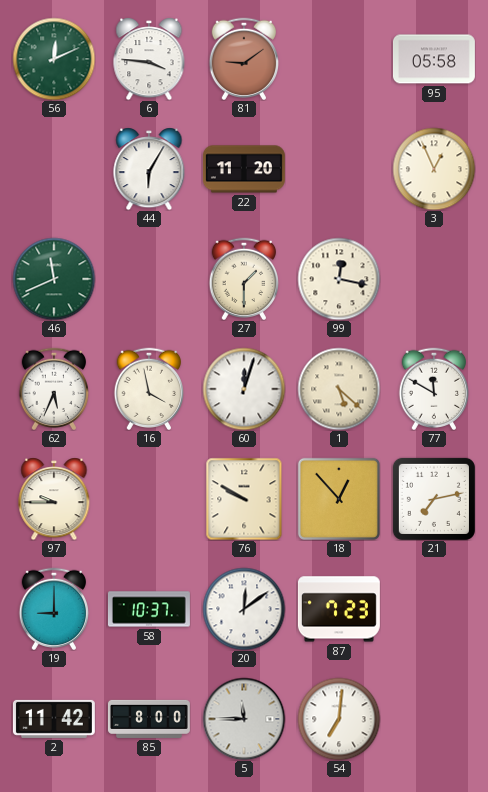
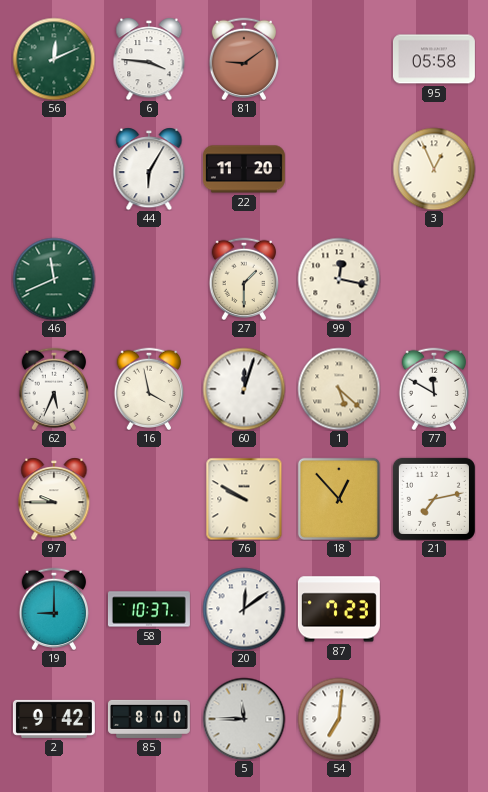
2: 11:42 -> 9:42 (54, 719)
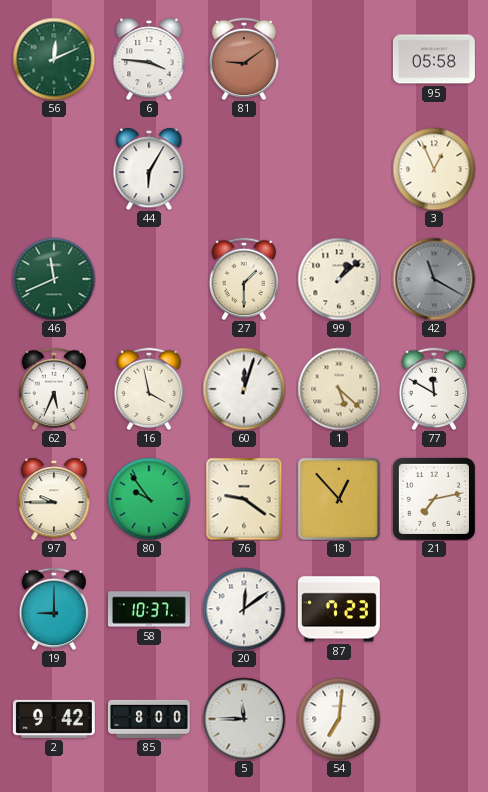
22: 11:20 -> none (244, 169)
99: 12:17 -> 1:08 (339, 279)
42: none -> 11:20 (434, 279)
80: none -> 9:54 (149, 499)
76: 9:50 -> 9:21 (244, 499)
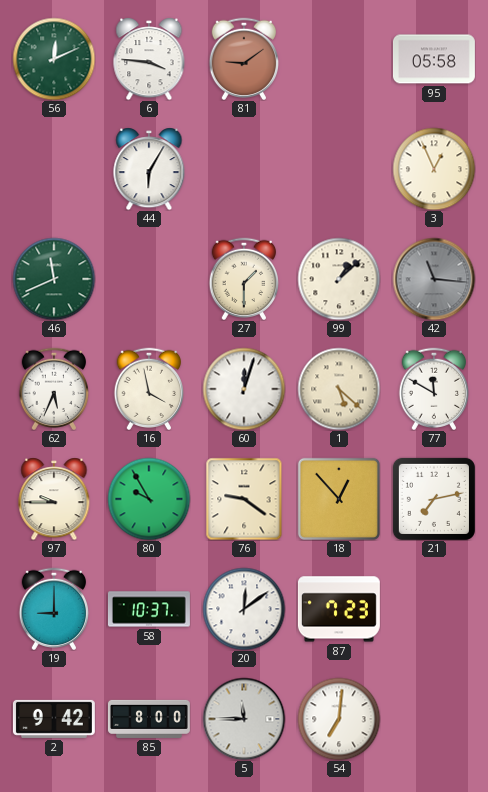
42: 11:20 -> 11:16 (434, 279)
80: 9:54 -> 9:55 (149, 499)
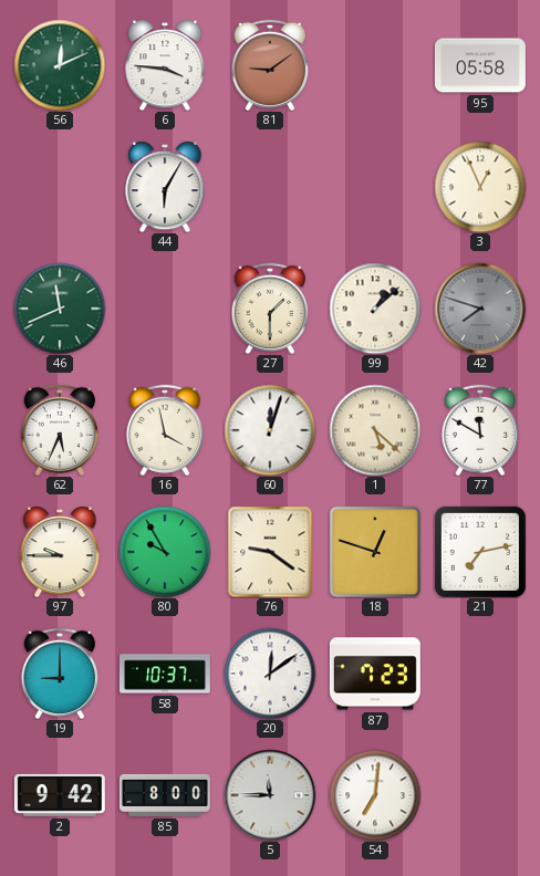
42: 11:16 -> 7:48 (480, 309)
18: 12:53 -> 12:48 (375, 552)
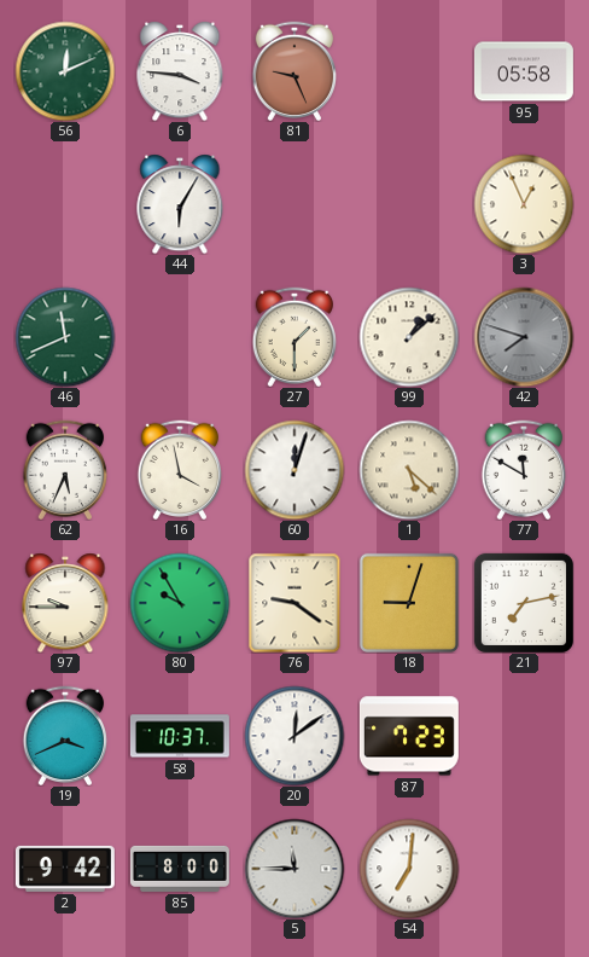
81: 9:09 -> 9:26 (293, 70)
18: 12:48 -> 9:03 (409, 603)
19: 9:00 -> 3:41 (64, 735)
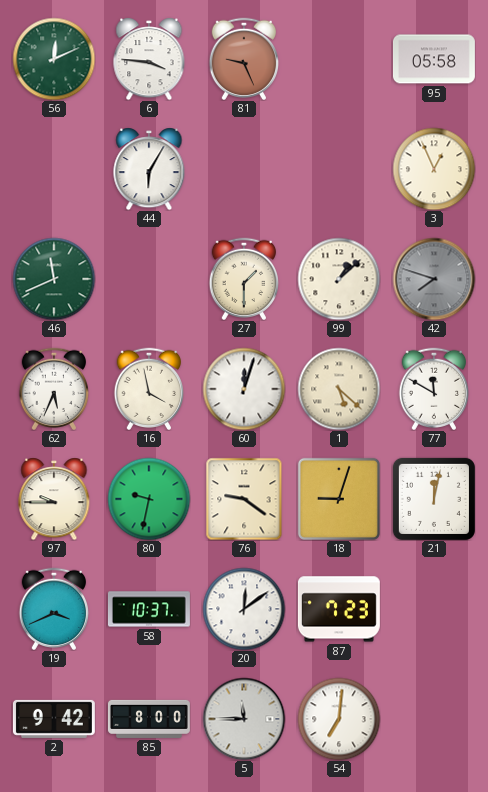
80: 9:55 -> 9:32 (149, 499)
21: 7:13 -> 12:02 (434, 499)
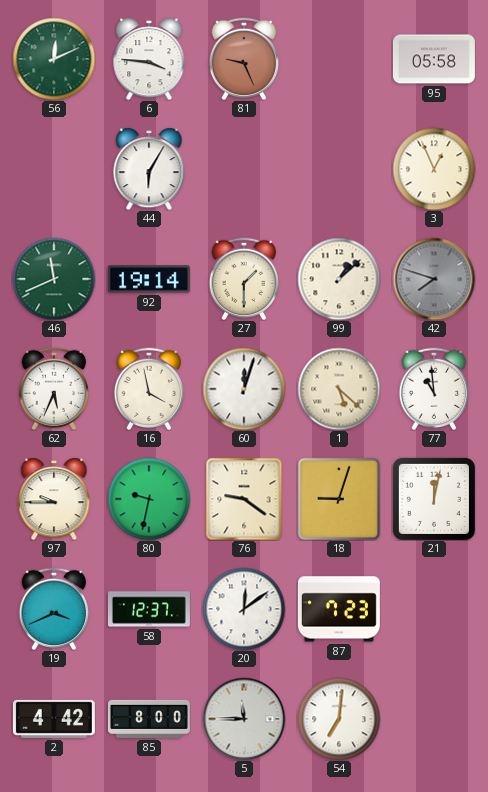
92: none -> 19:14 (149, 279)
77: 11:50 -> 10:59 (433, 388)
58: 10:37 -> 12:37 (149, 609)
2: 9:42 -> 4:42 (54, 719)
